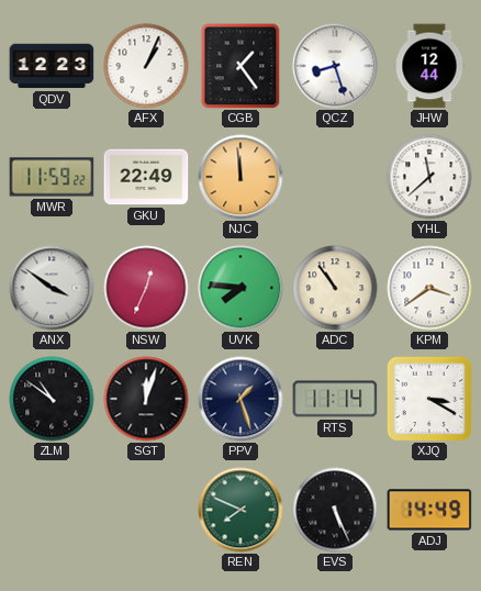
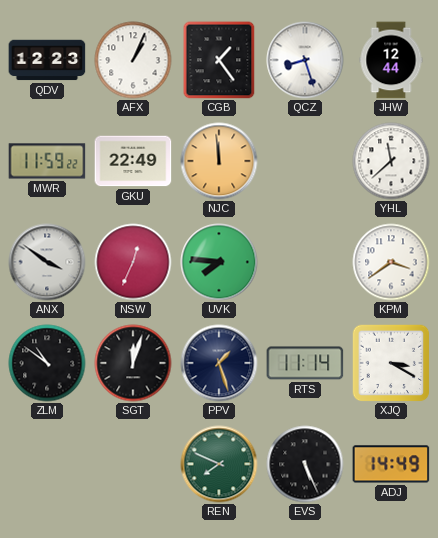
ADC: 10:54 -> none (335, 288)
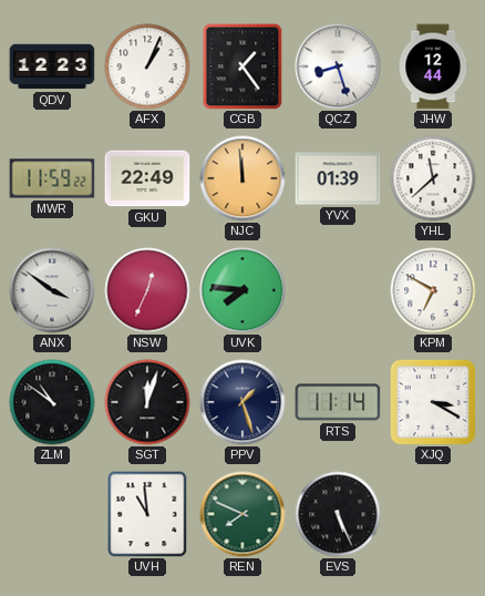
YVX: none -> 01:39 (338, 178)
KPM: 3:39 -> 6:50 (433, 290)
UVH: none -> 10:59 (147, 514)
ADJ: 14:49 -> none (391, 464)
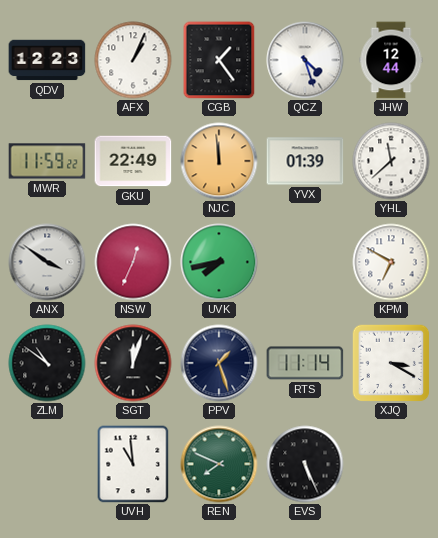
QCZ: 8:27 -> 4:27 (305, 60)
UVK: 7:46 -> 7:43 (219, 262)
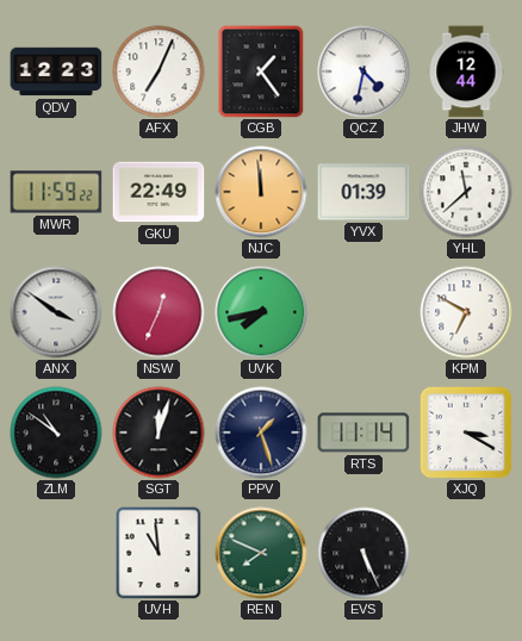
AFX: 1:04 -> 7:04 (159, 71)
QCZ: 4:27 -> 4:32 (363, 71)
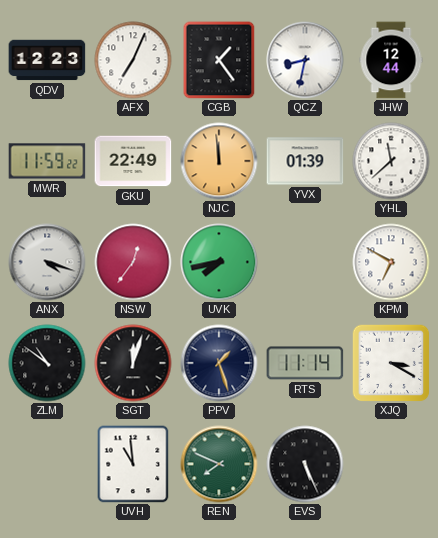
QCZ: 4:32 -> 8:32 (305, 60)
ANX: 3:51 -> 4:18 (47, 262)
NSW: 12:34 -> 12:36 (133, 262)
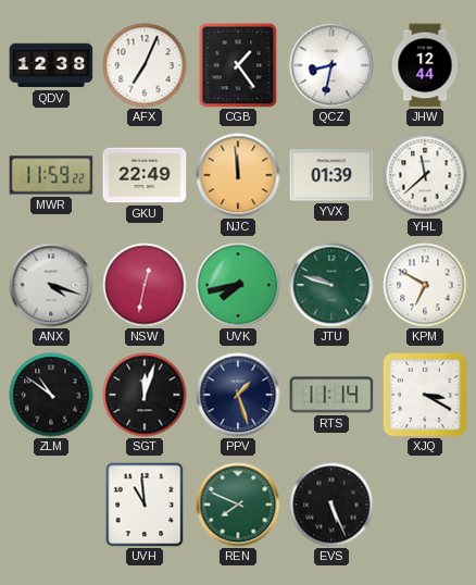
QDV: 12:23 -> 12:38 (51, 65)
NSW: 12:36 -> 12:32 (145, 285)
JTU: none -> 9:48 (331, 285)
